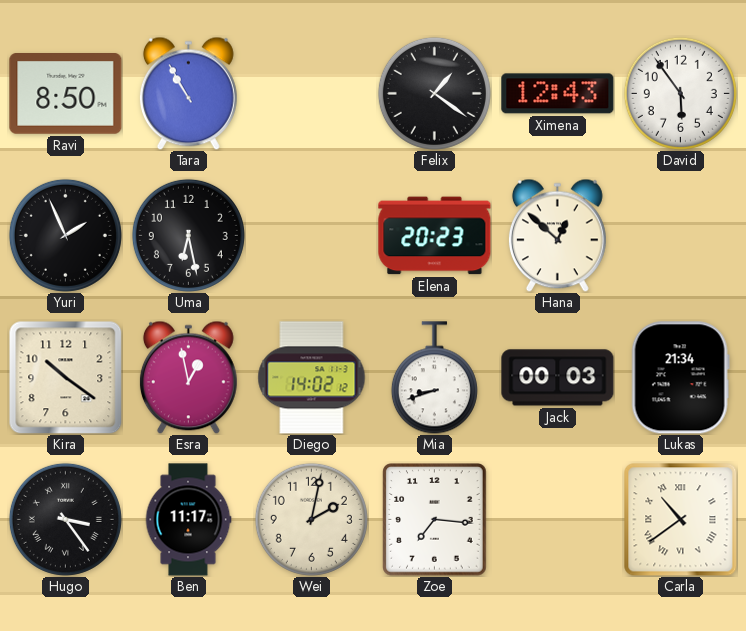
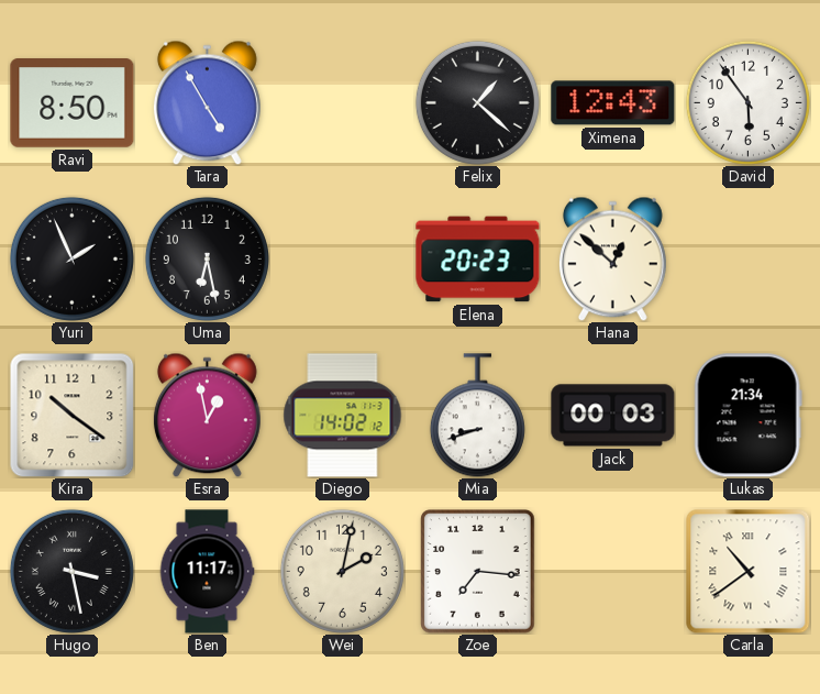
Tara: 10:55 -> 4:55 (207, 102)
Felix: 1:21 -> 1:22 (477, 102)
Hugo: 3:24 -> 3:28 (71, 571)
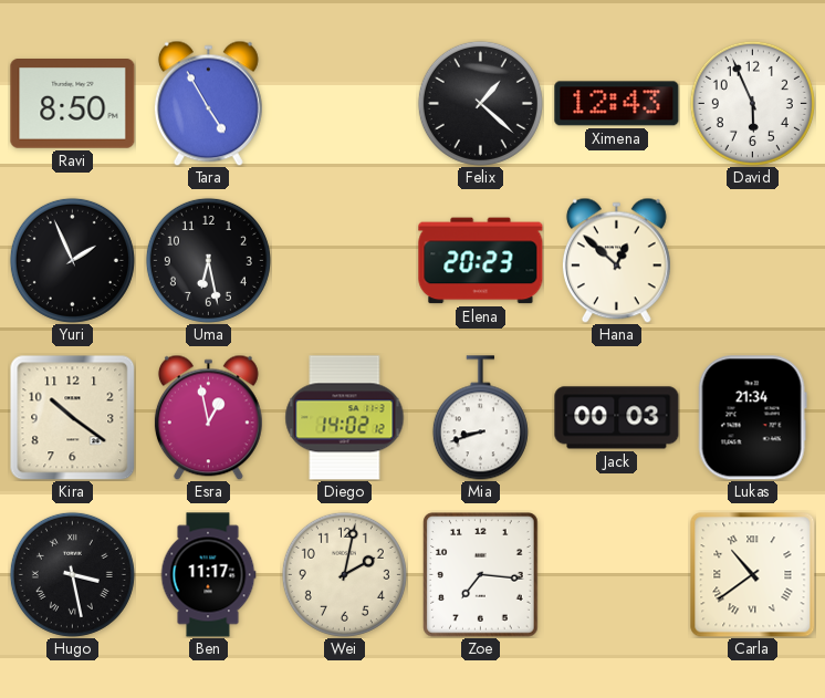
David: 5:54 -> 5:56 (752, 103)
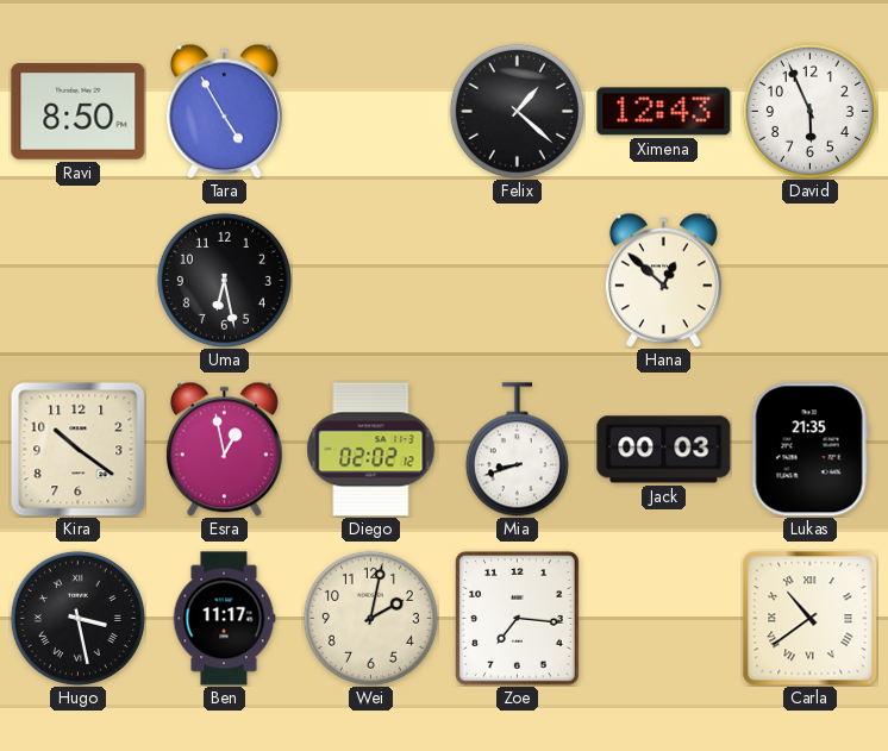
Yuri: 1:56 -> none (72, 260)
Elena: 20:23 -> none (481, 261)
Diego: 14:02 -> 02:02 (371, 450)
Lukas: 21:34 -> 21:35 (809, 450)
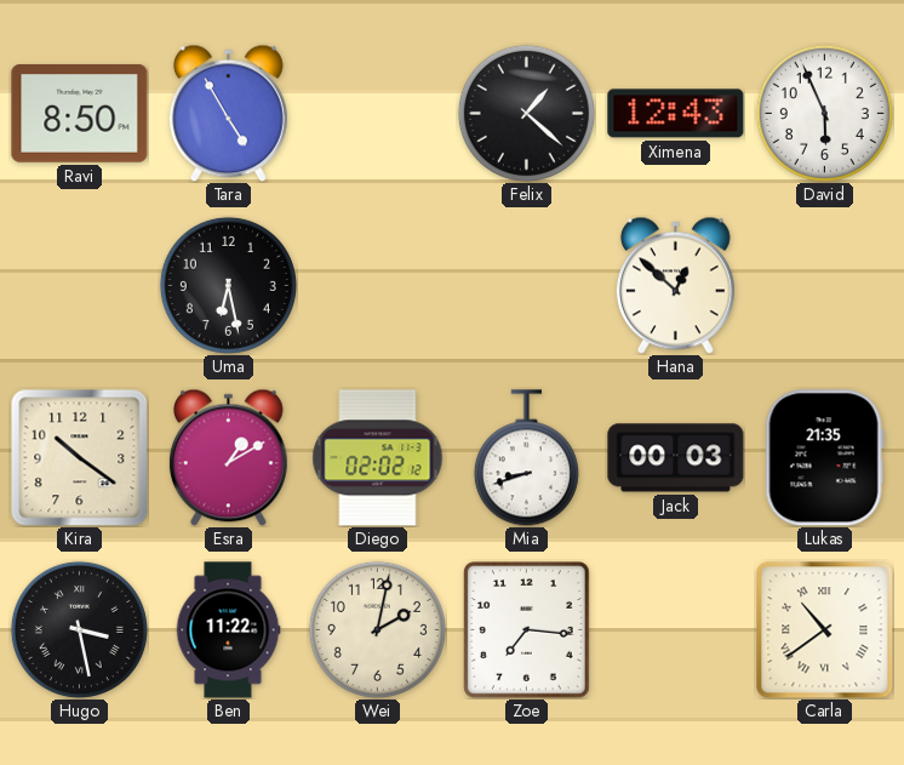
Esra: 12:58 -> 1:10 (228, 457)
Ben: 11:17 -> 11:22 (228, 630)
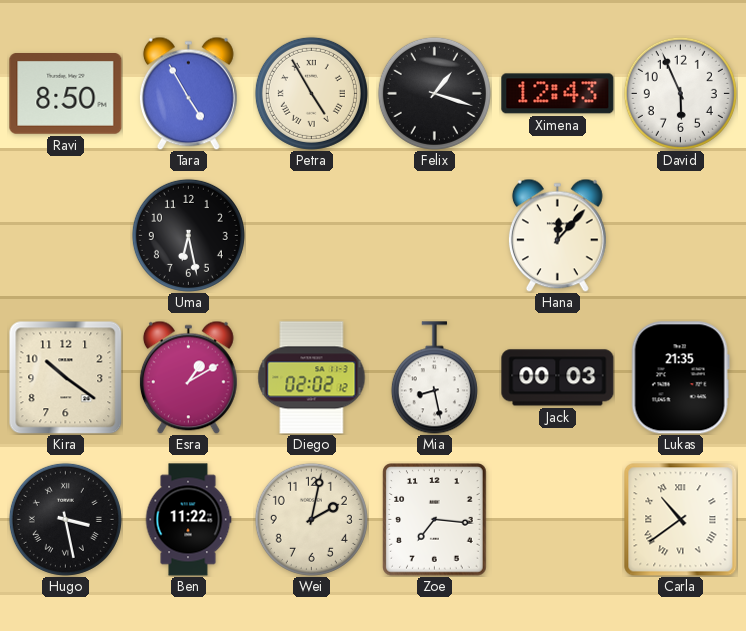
Petra: none -> 4:55 (311, 93)
Felix: 1:22 -> 1:18 (434, 93)
Hana: 12:52 -> 12:07 (557, 235)
Mia: 8:42 -> 8:28 (434, 378)
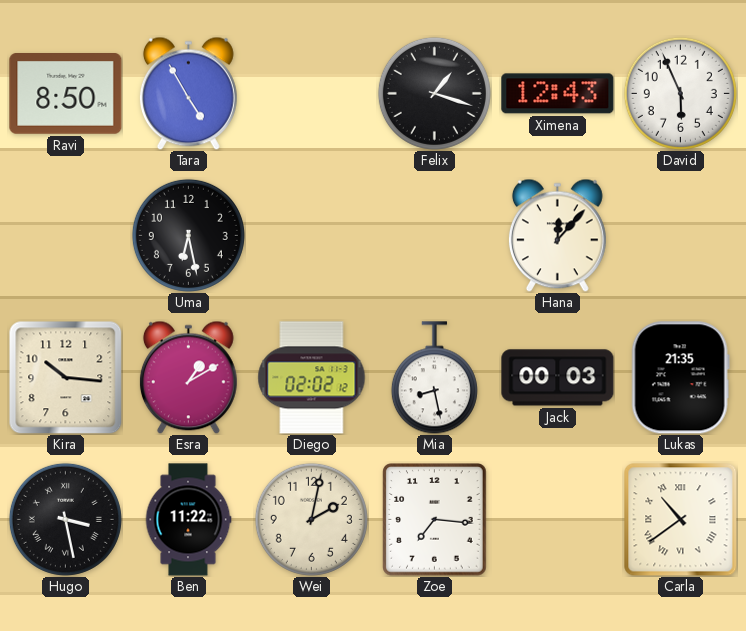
Petra: 4:55 -> none (311, 93)
Kira: 10:21 -> 10:16 (65, 377)
